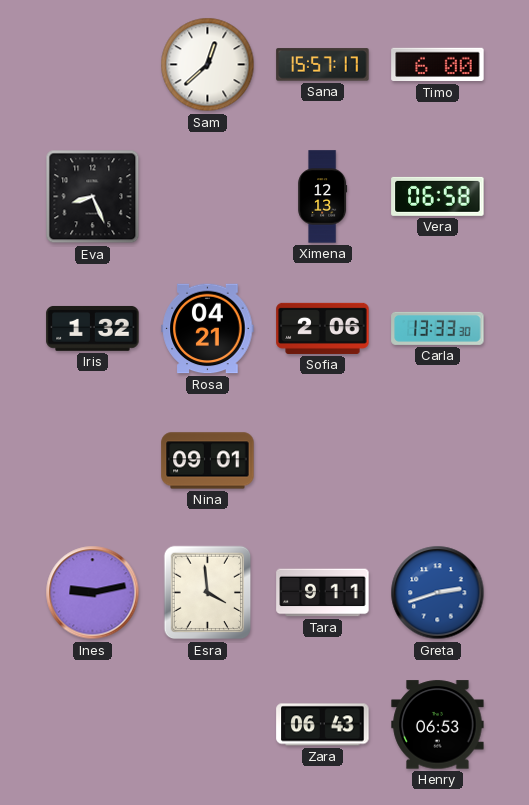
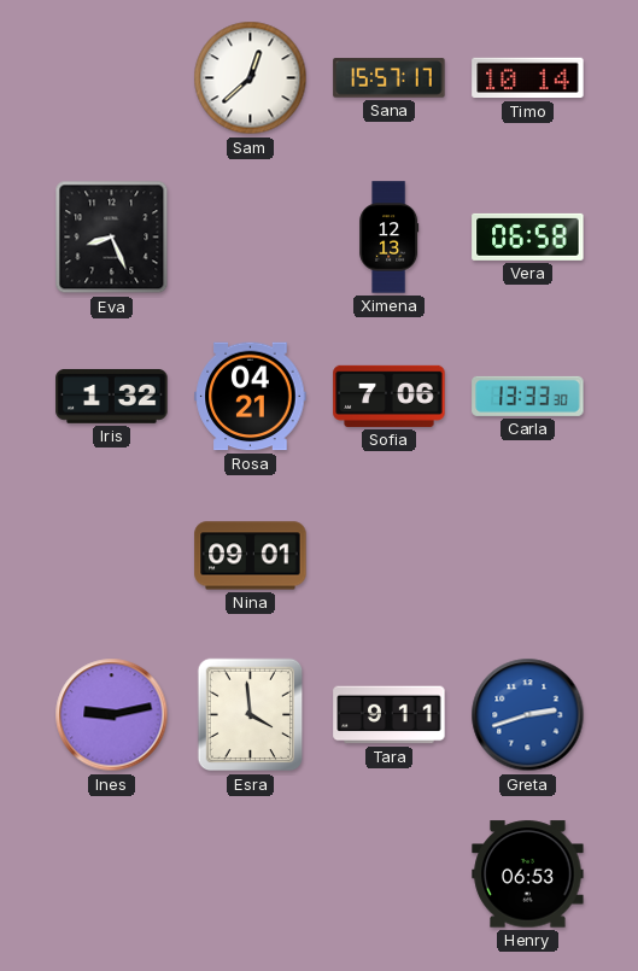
Timo: 6:00 -> 10:14 (528, 78)
Sofia: 2:06 -> 7:06 (390, 396)
Zara: 06:43 -> none (323, 725)
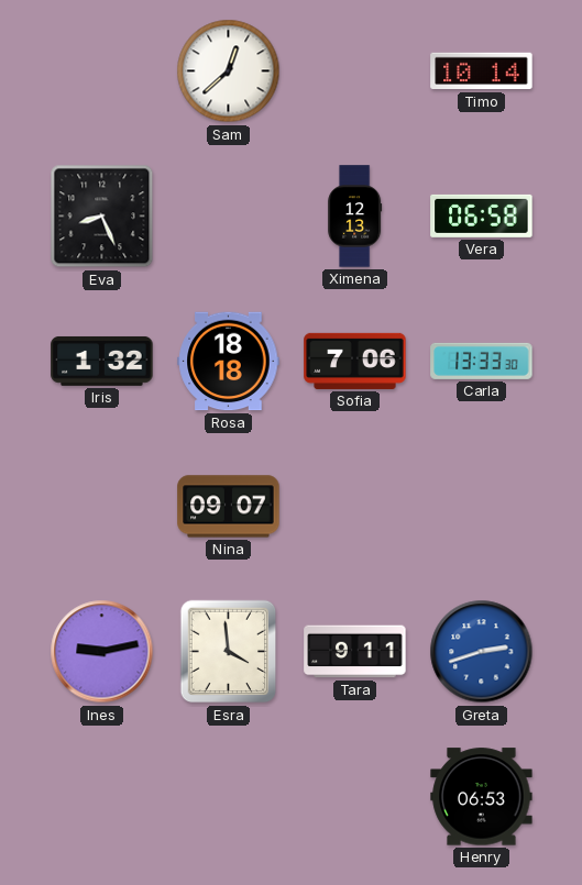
Sana: 15:57 -> none (390, 78)
Rosa: 04:21 -> 18:18 (229, 362)
Nina: 09:01 -> 09:07 (229, 507)
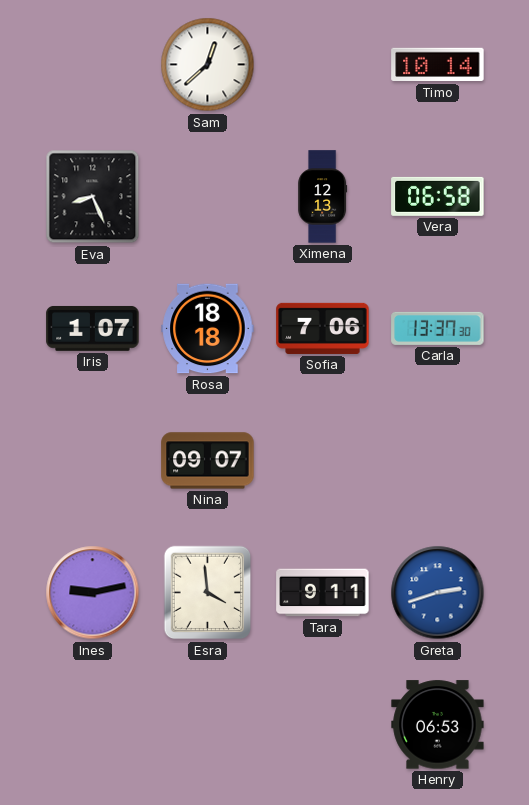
Iris: 1:32 -> 1:07 (93, 328)
Carla: 13:33 -> 13:37 (438, 328)
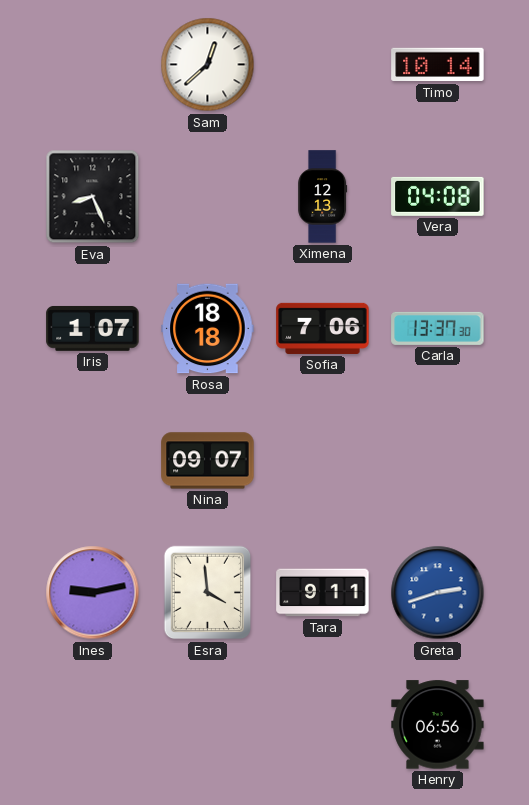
Vera: 06:58 -> 04:08 (438, 196)
Henry: 06:53 -> 06:56 (438, 725)
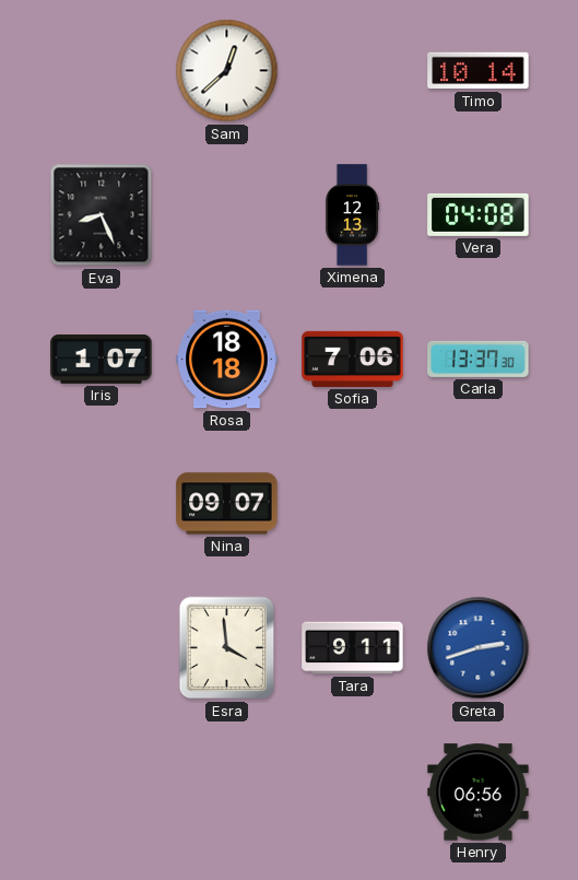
Ines: 9:13 -> none (93, 593)
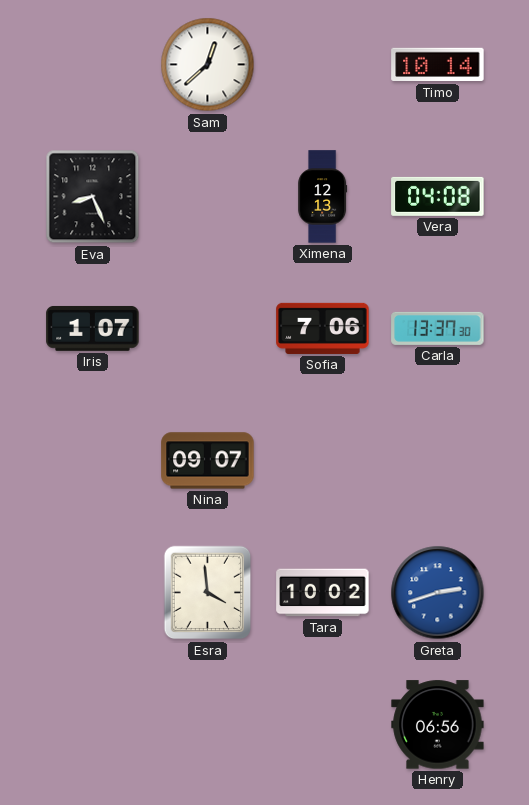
Rosa: 18:18 -> none (227, 360)
Tara: 9:11 -> 10:02 (323, 593)
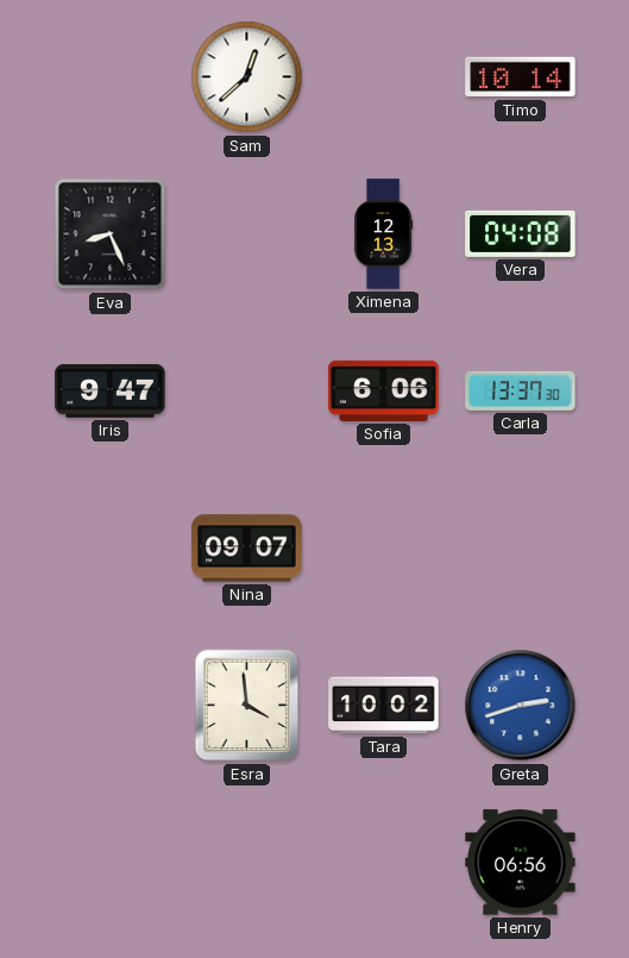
Iris: 1:07 -> 9:47 (111, 390)
Sofia: 7:06 -> 6:06 (384, 390)
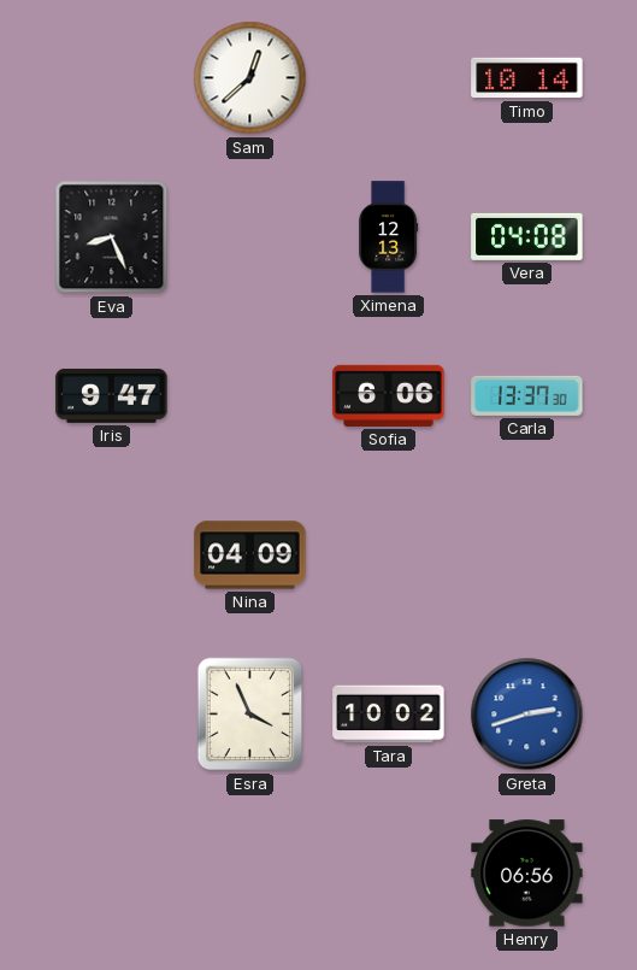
Nina: 09:07 -> 04:09 (250, 555)
Esra: 3:59 -> 3:56 (250, 715)
